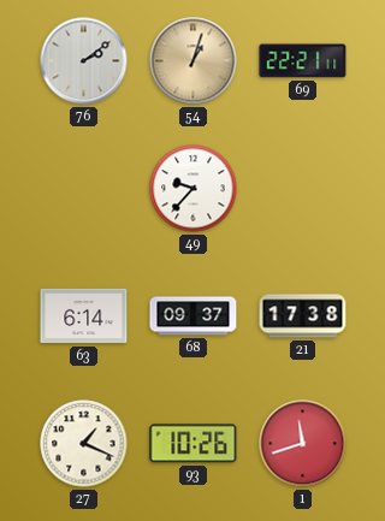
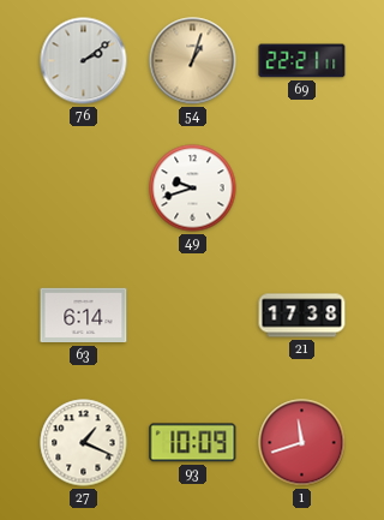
49: 9:37 -> 9:42 (193, 189)
68: 09:37 -> none (194, 316)
93: 10:26 -> 10:09 (193, 443)
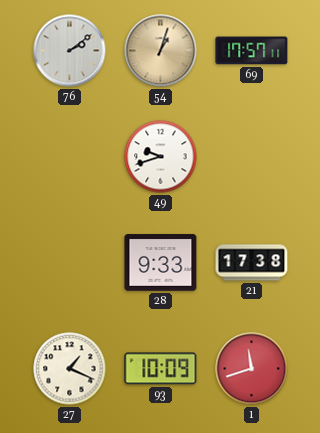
69: 22:21 -> 17:57 (252, 51)
63: 6:14 -> none (84, 316)
28: none -> 9:33 (161, 263)
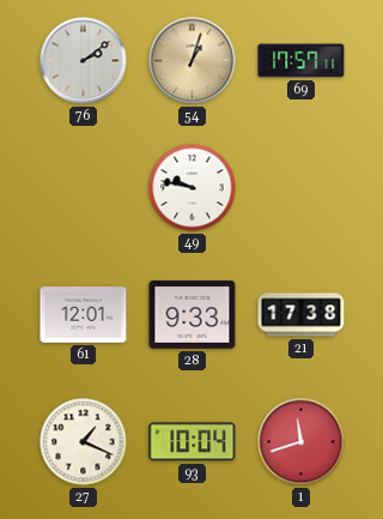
49: 9:42 -> 9:47 (193, 188)
61: none -> 12:01 (84, 315)
93: 10:09 -> 10:04 (193, 442)
